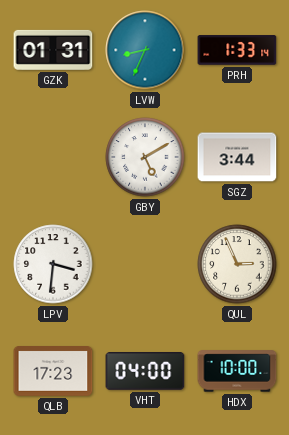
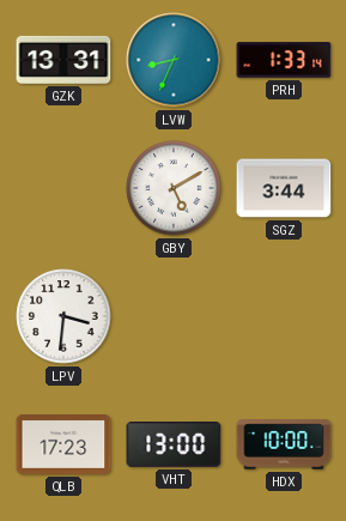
GZK: 01:31 -> 13:31 (63, 60)
QUL: 2:56 -> none (237, 264)
VHT: 04:00 -> 13:00 (174, 446)
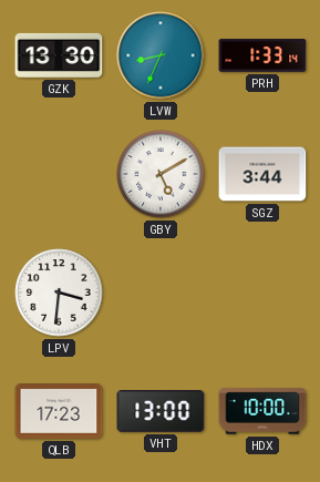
GZK: 13:31 -> 13:30 (59, 55)
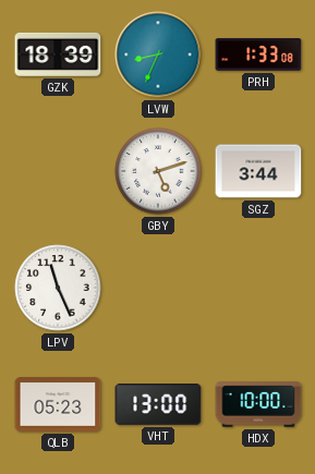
GZK: 13:30 -> 18:39 (58, 54)
PRH: 1:33:14 -> 1:33:08 (258, 54)
GBY: 5:10 -> 5:12 (158, 171)
LPV: 3:31 -> 11:26 (58, 288)
QLB: 17:23 -> 05:23 (58, 405)
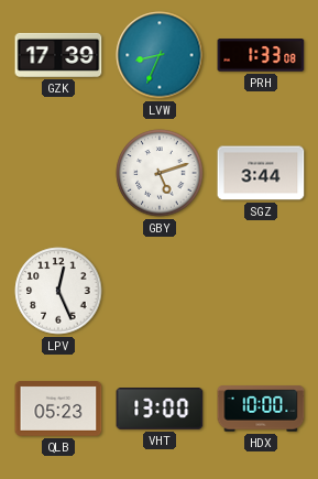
GZK: 18:39 -> 17:39 (58, 55)
LPV: 11:26 -> 12:26 (58, 291)
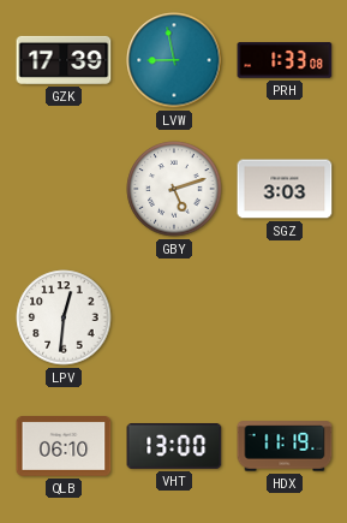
LVW: 8:34 -> 8:58 (174, 60)
SGZ: 3:44 -> 3:03 (285, 189)
LPV: 12:26 -> 12:31 (64, 317)
QLB: 05:23 -> 06:10 (64, 447)
HDX: 10:00 -> 11:19 (285, 446)
